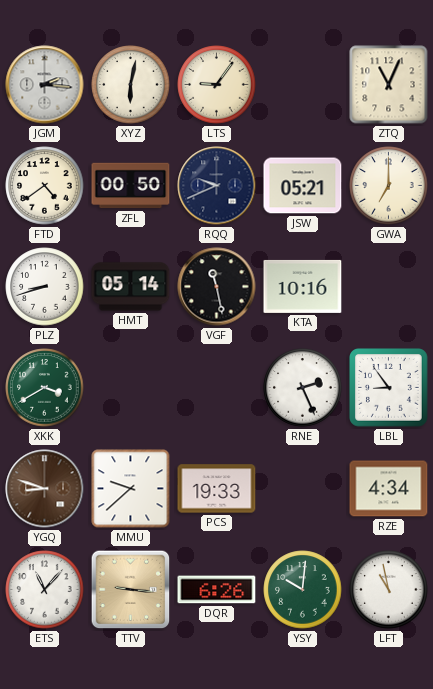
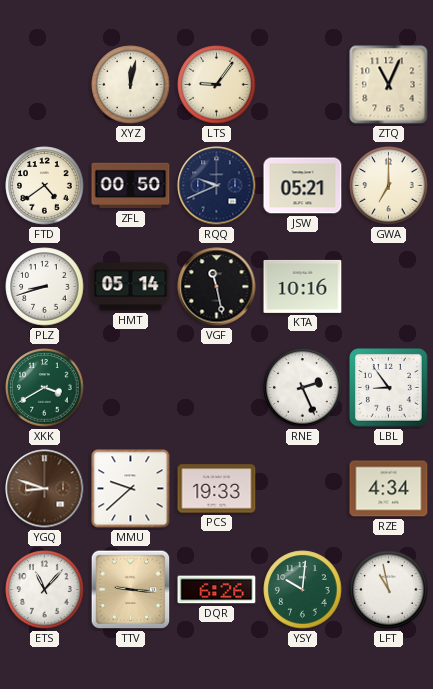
JGM: 2:16 -> none (45, 85)
XYZ: 6:02 -> 12:02 (131, 85)
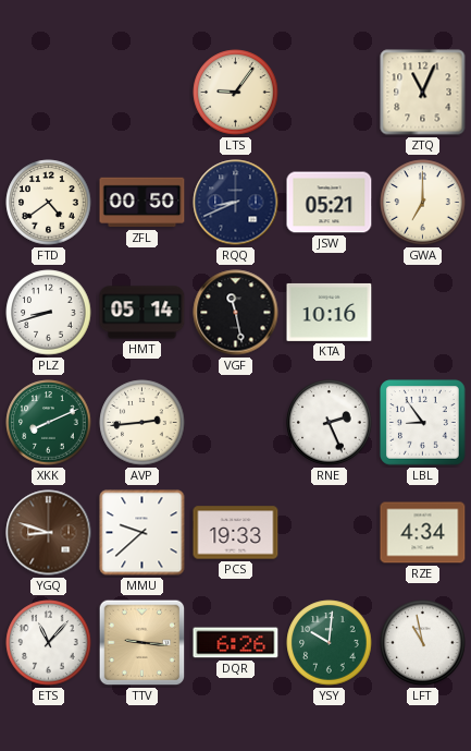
XYZ: 12:02 -> none (131, 85)
RQQ: 9:41 -> 8:41 (236, 203)
XKK: 3:40 -> 8:11 (49, 423)
AVP: none -> 2:44 (142, 423)
